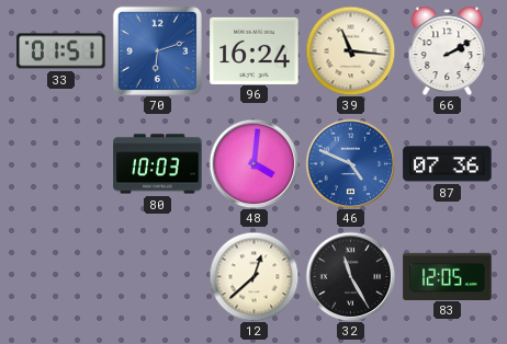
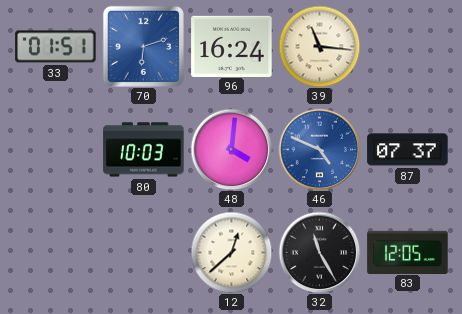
66: 2:10 -> none (448, 50)
87: 07:36 -> 07:37 (408, 150)
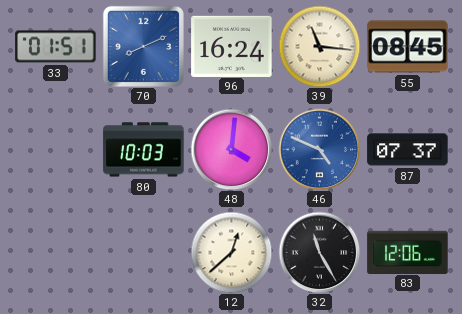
70: 6:12 -> 8:11 (143, 46)
55: none -> 08:45 (408, 47)
83: 12:05 -> 12:06 (408, 252)
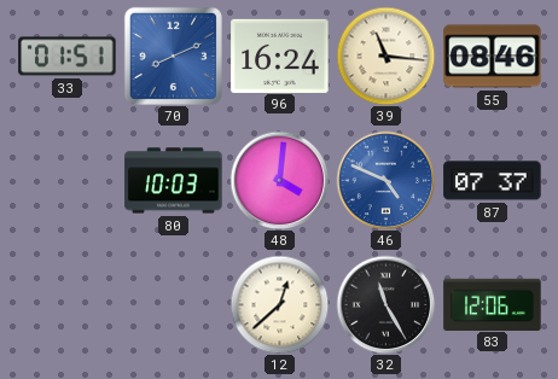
55: 08:45 -> 08:46 (493, 57)
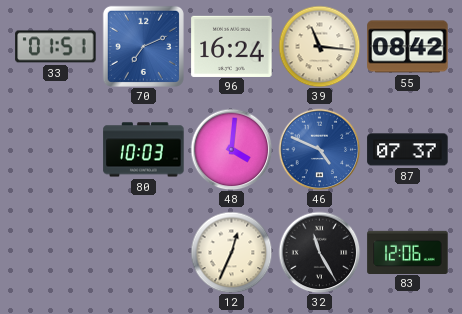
70: 8:11 -> 7:11 (143, 46)
55: 08:46 -> 08:42 (408, 47)
12: 12:38 -> 12:34 (231, 252)
